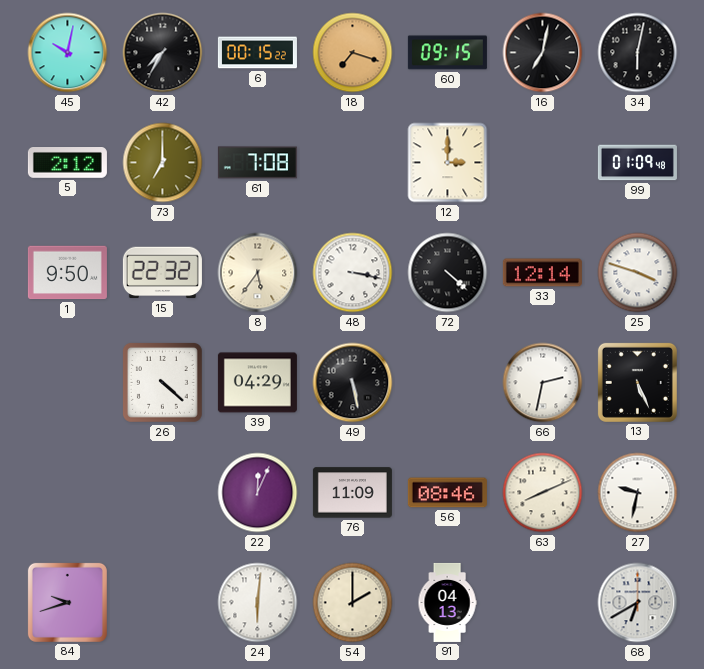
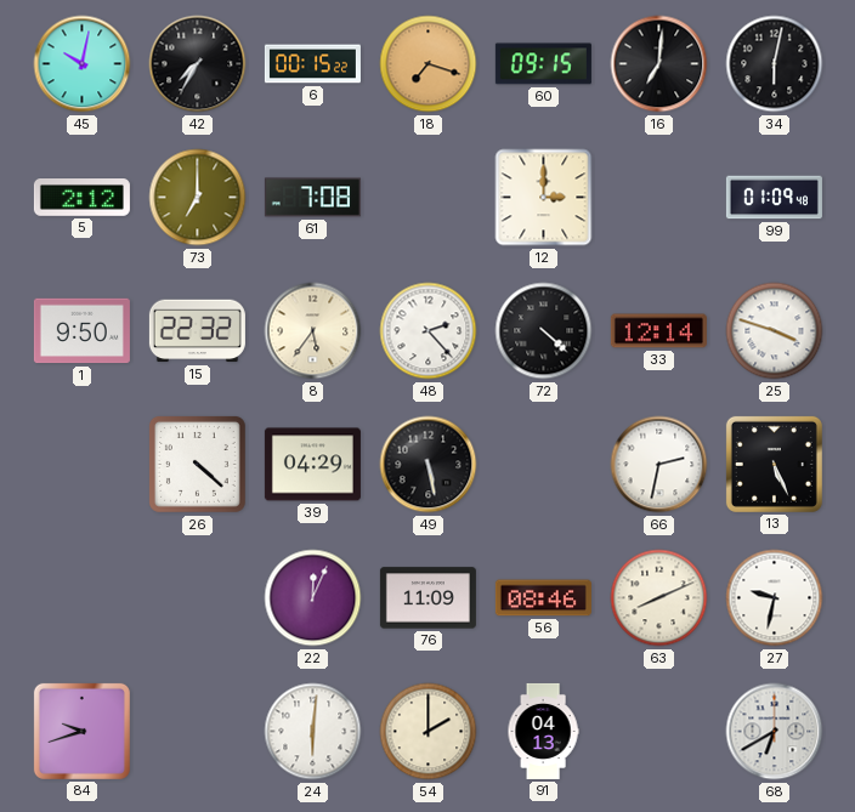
16: 7:02 -> 7:01 (659, 64)
48: 3:17 -> 2:23 (429, 331)
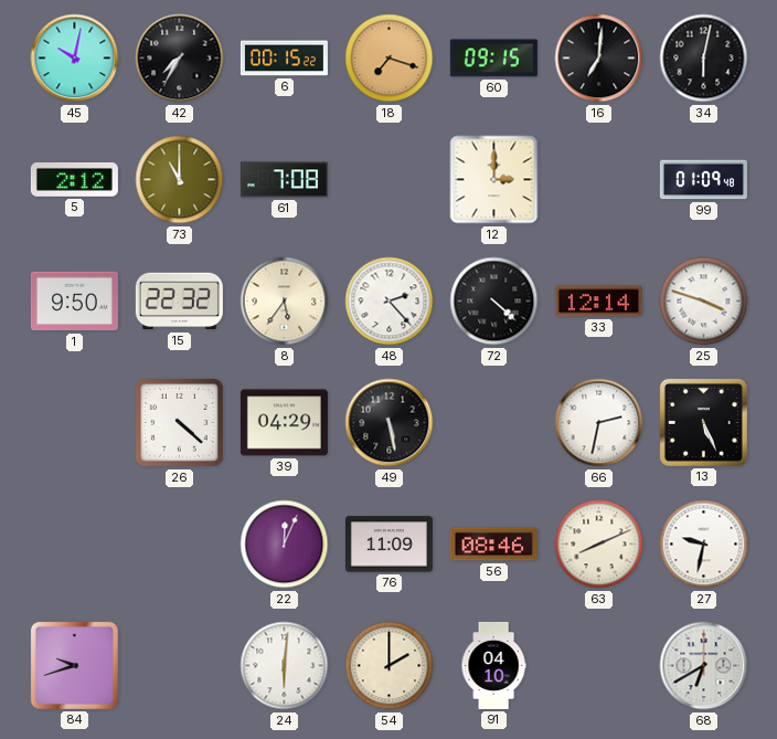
73: 7:00 -> 11:00 (180, 180)
91: 04:13 -> 04:10 (493, 665)
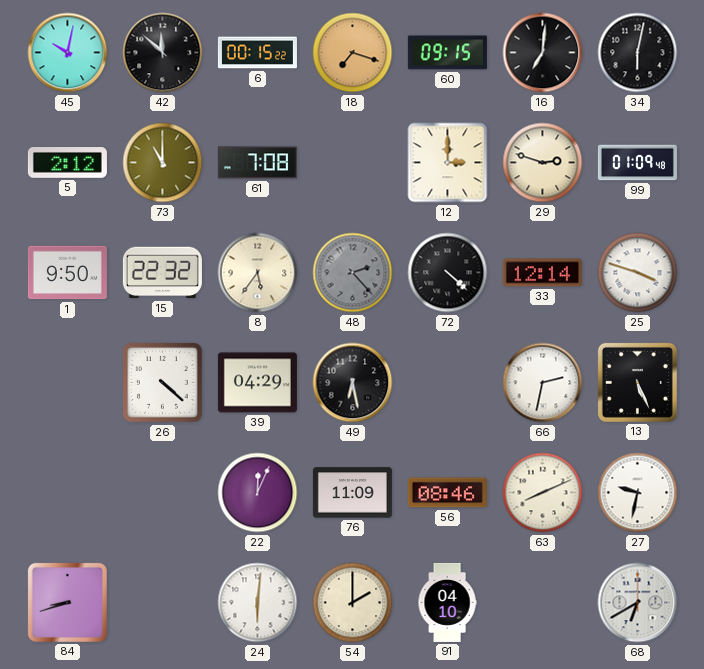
42: 7:35 -> 11:52 (163, 53)
29: none -> 2:48 (543, 163)
48 dial: white -> grey (353, 273)
49: 5:28 -> 6:28 (353, 383)
84: 9:42 -> 8:42 (67, 602)
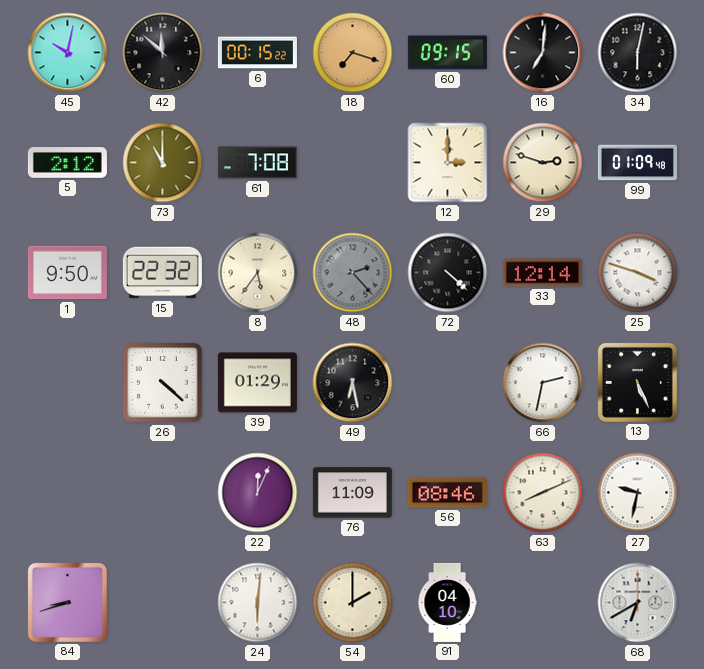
39: 04:29 -> 01:29 (257, 383)
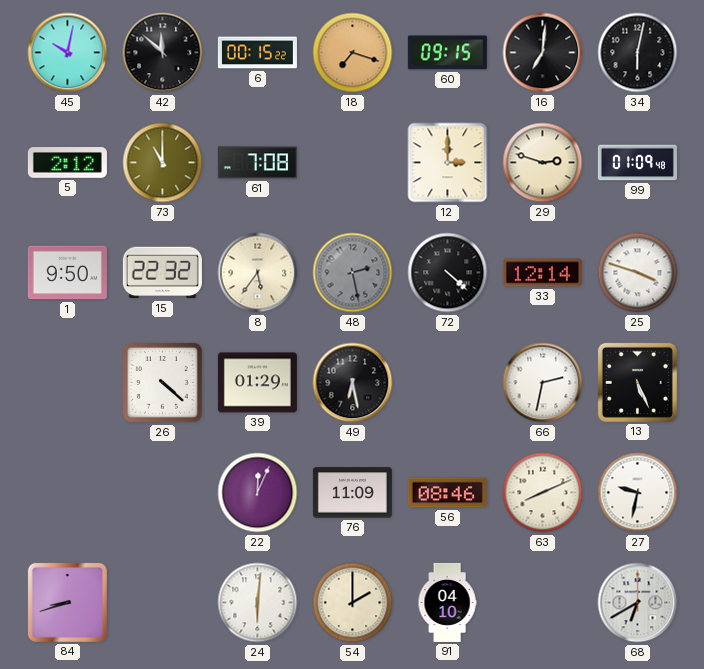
48: 2:23 -> 2:28 (353, 273)
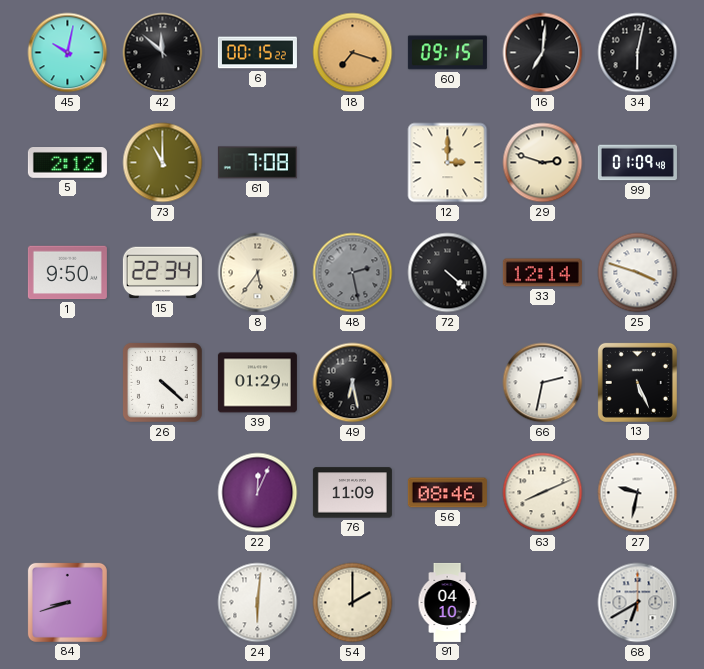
15: 22:32 -> 22:34 (162, 273)
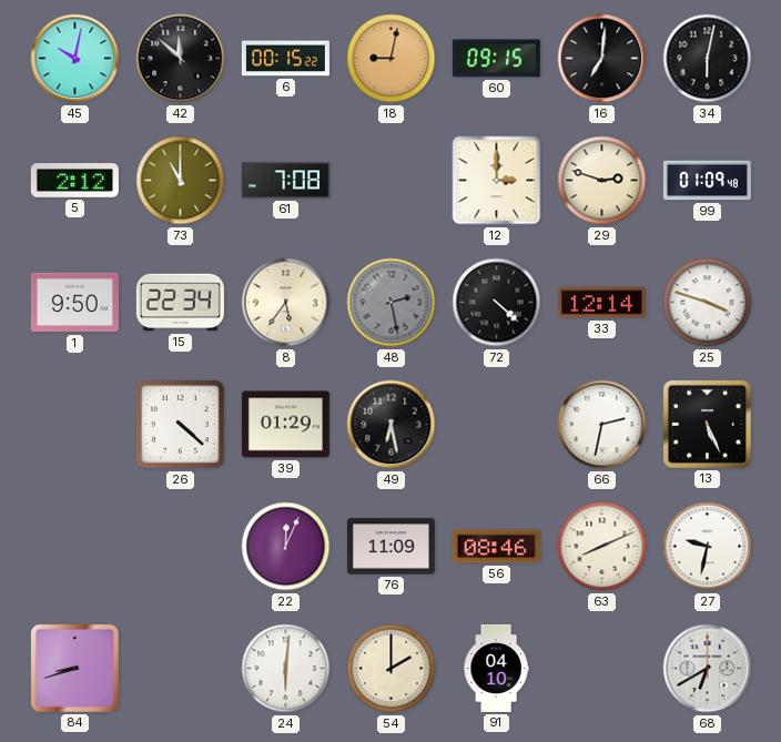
18: 7:18 -> 9:02 (392, 59)
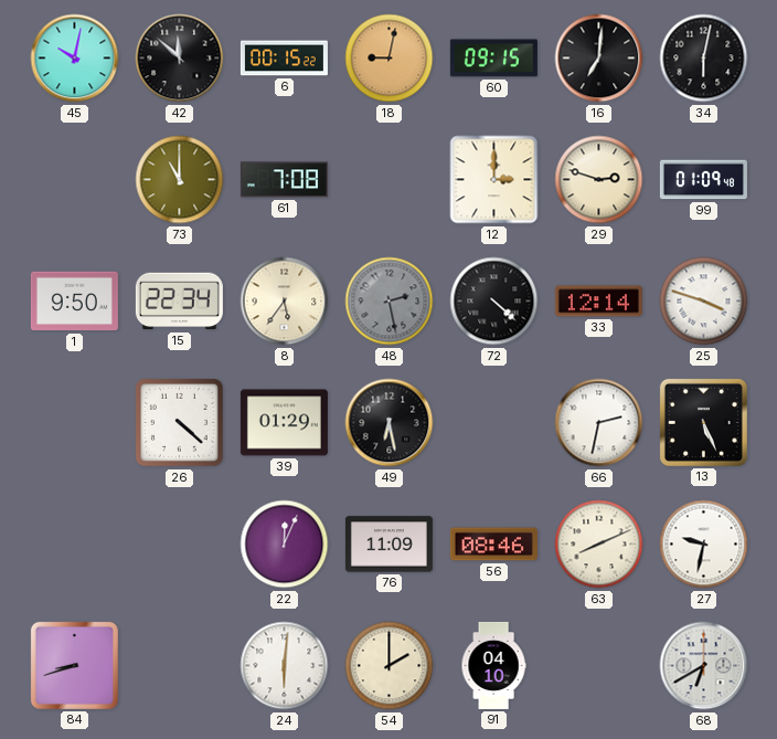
5: 2:12 -> none (74, 181)
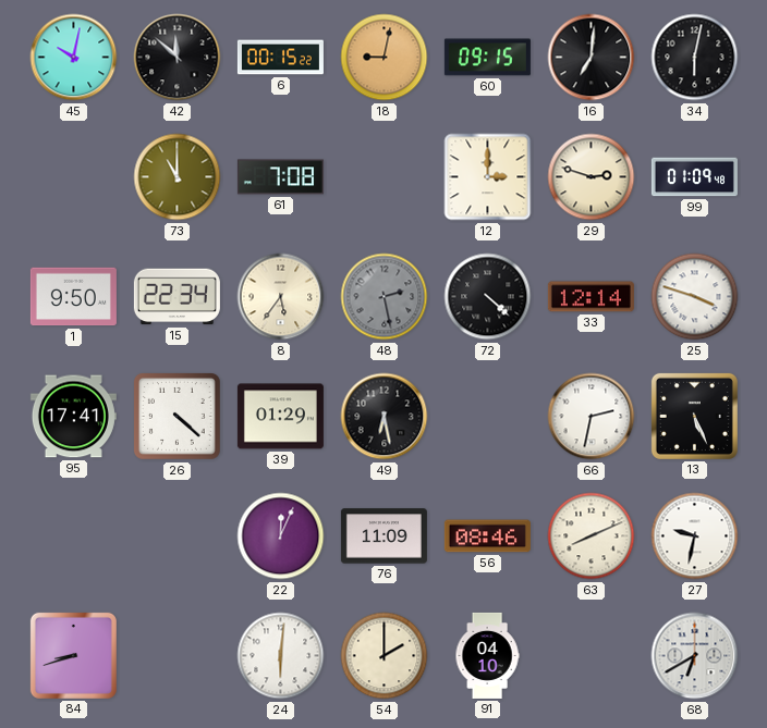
95: none -> 17:41 (73, 417)
